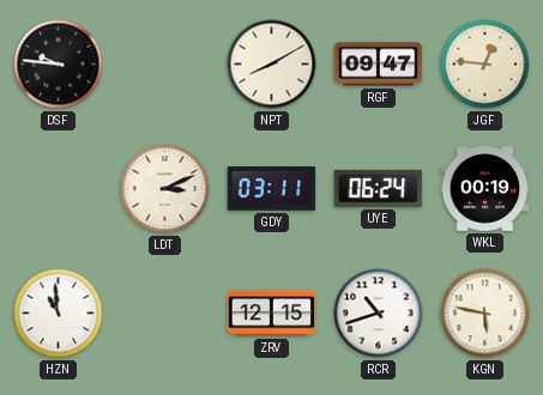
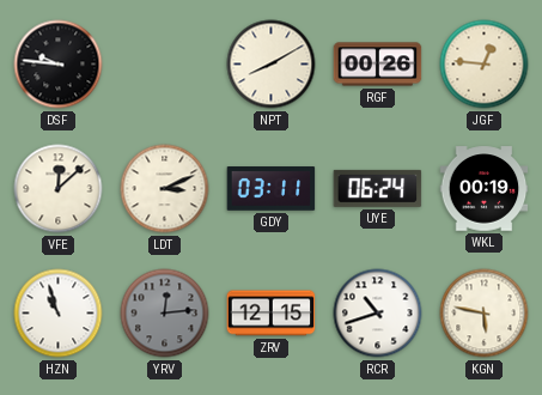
RGF: 09:47 -> 00:26 (378, 65)
VFE: none -> 12:08 (59, 189)
HZN: 10:59 -> 10:57 (59, 314)
YRV: none -> 12:14 (165, 314)
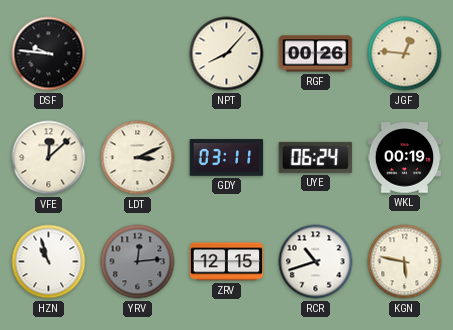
NPT: 8:10 -> 8:07 (227, 54)
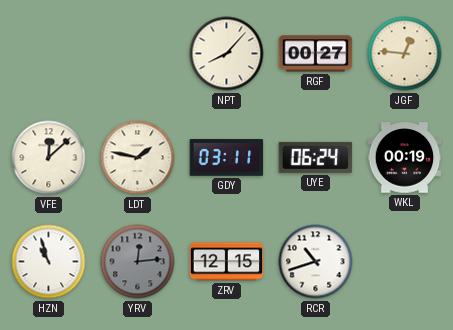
DSF: 9:46 -> none (49, 54)
RGF: 00:26 -> 00:27 (316, 54)
LDT: 3:11 -> 1:47 (138, 158)
KGN: 5:47 -> none (405, 262)
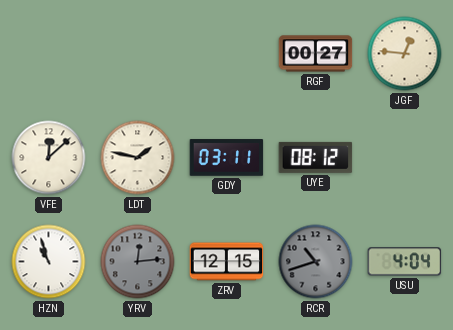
NPT: 8:07 -> none (227, 54)
UYE: 06:24 -> 08:12 (316, 157)
WKL: 00:19 -> none (405, 158)
RCR dial: white -> grey (316, 262)
USU: none -> 4:04 (405, 262)
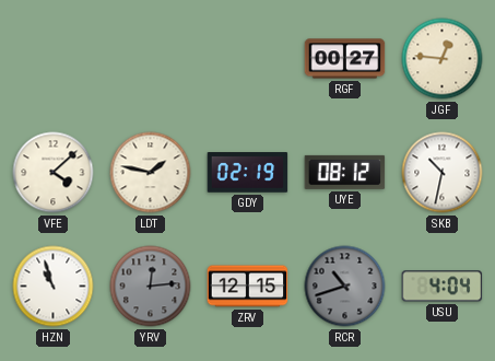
VFE: 12:08 -> 4:08 (54, 173)
GDY: 03:11 -> 02:19 (248, 173)
SKB: none -> 10:32 (443, 173)
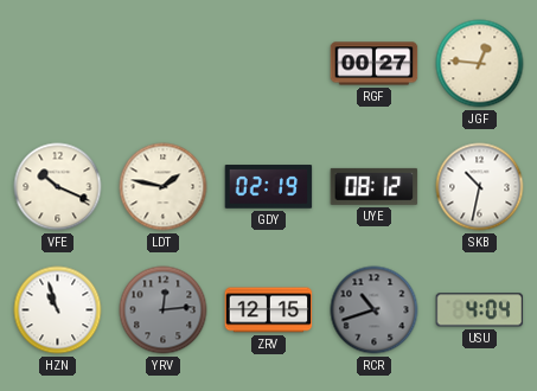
VFE: 4:08 -> 10:19 (58, 187)
